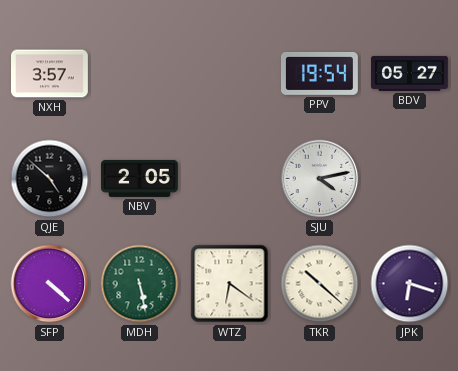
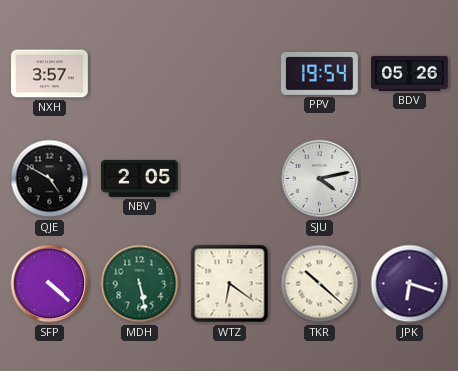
BDV: 05:27 -> 05:26 (410, 73)
QJE: 4:52 -> 4:50 (50, 179)
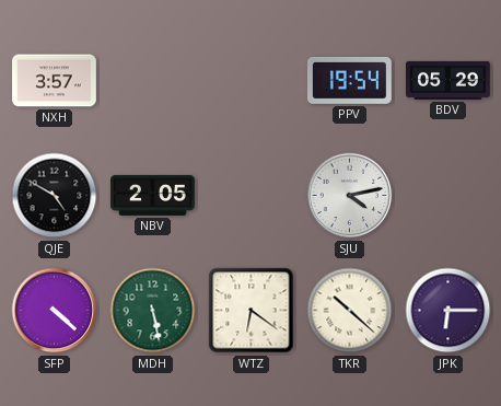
BDV: 05:26 -> 05:29 (448, 80)
JPK: 6:18 -> 6:15 (448, 311)
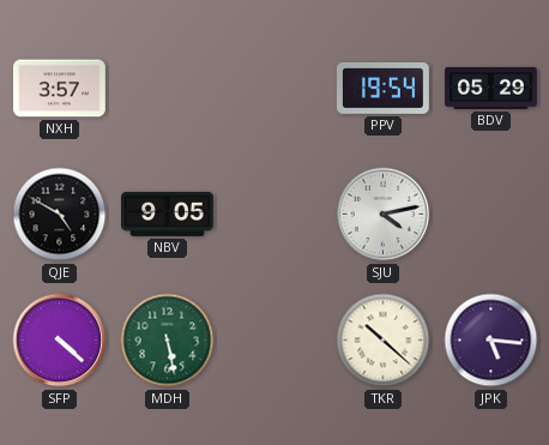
NBV: 2:05 -> 9:05 (168, 214)
WTZ: 6:21 -> none (252, 311)
JPK: 6:15 -> 5:16 (491, 341)
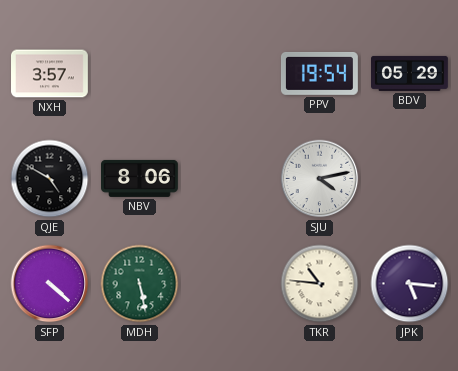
NBV: 9:05 -> 8:06 (140, 178)
TKR: 10:22 -> 10:46 (320, 284)
